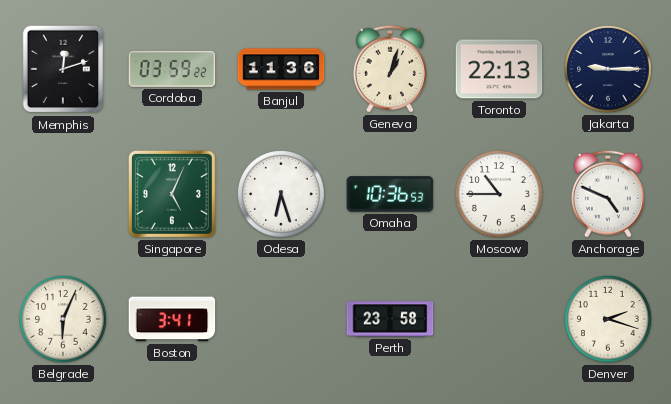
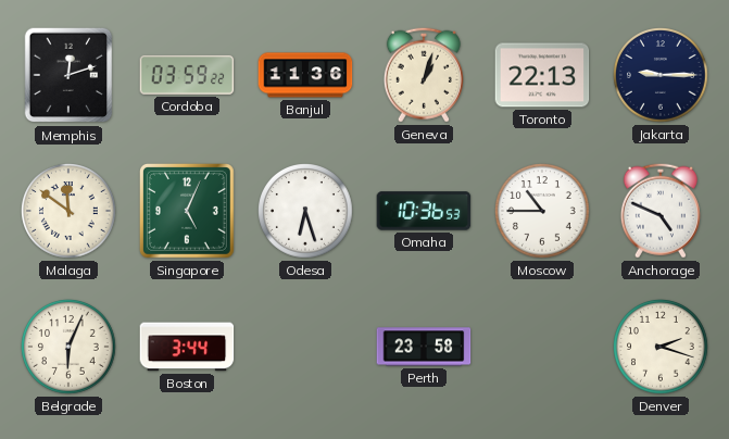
Malaga: none -> 11:51 (68, 211)
Boston: 3:41 -> 3:44 (187, 347)
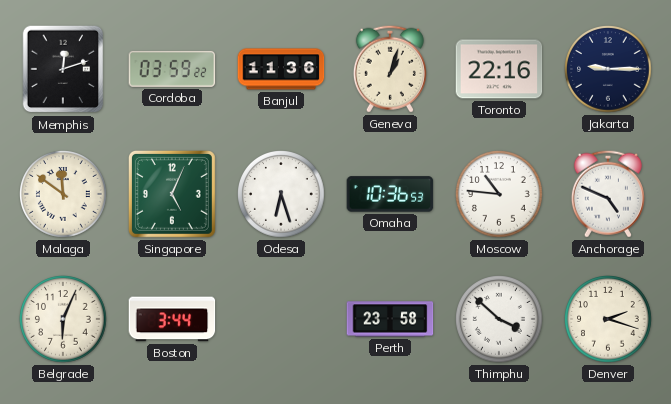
Toronto: 22:13 -> 22:16 (499, 69)
Moscow: 10:45 -> 10:46 (499, 194)
Thimphu: none -> 3:52 (499, 319)
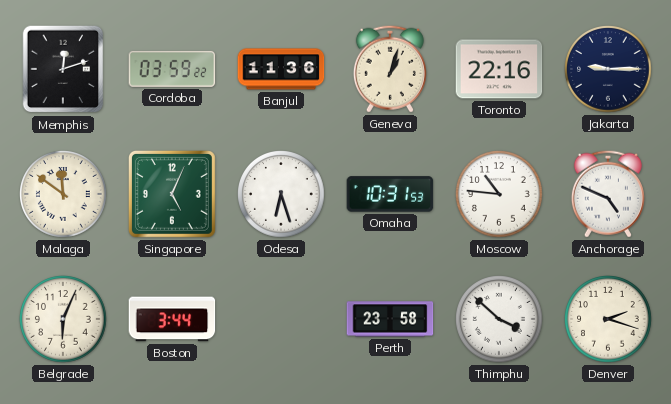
Omaha: 10:36 -> 10:31 (390, 194)
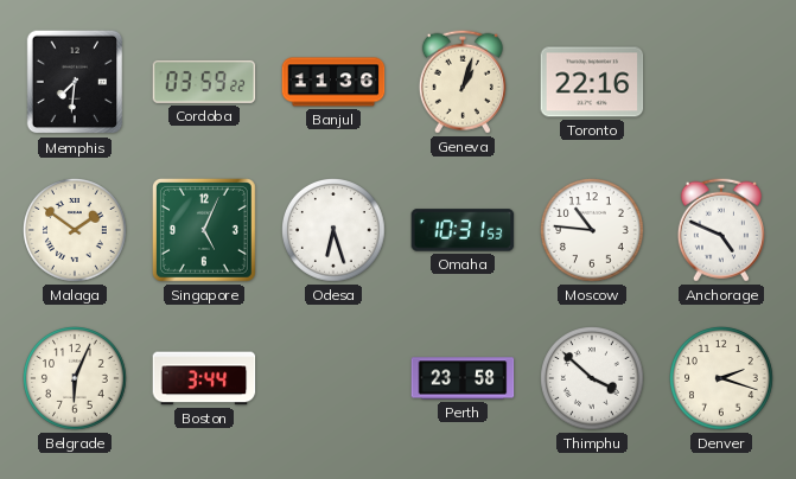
Memphis: 12:12 -> 7:31 (75, 82)
Jakarta: 9:15 -> none (608, 69)
Malaga: 11:51 -> 1:51 (75, 230)
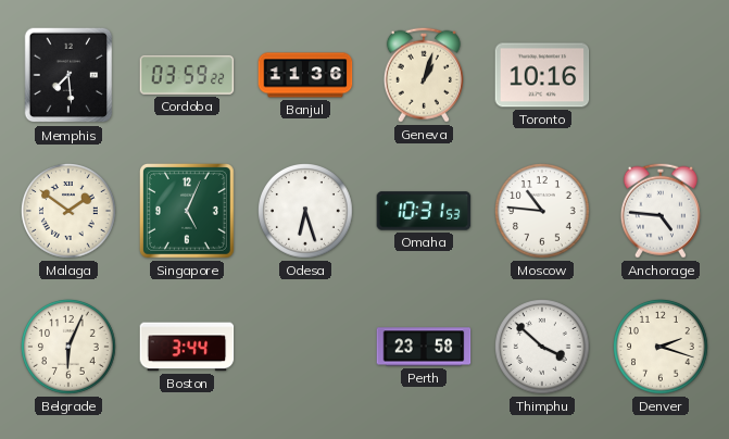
Memphis: 7:31 -> 7:29 (68, 75)
Toronto: 22:16 -> 10:16 (542, 75)
Anchorage: 4:49 -> 4:46 (661, 211)
